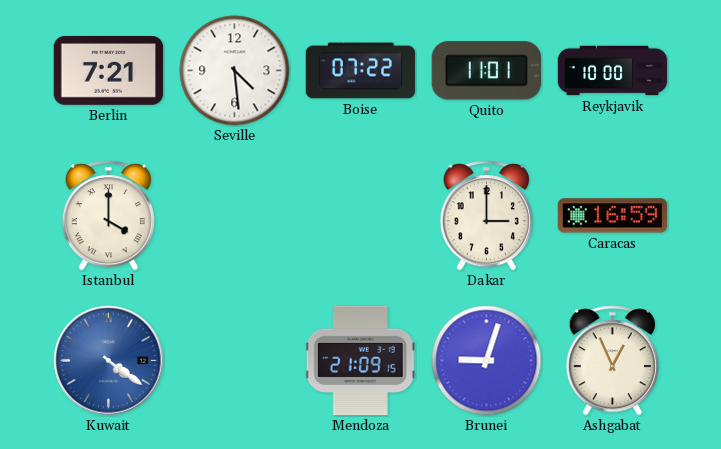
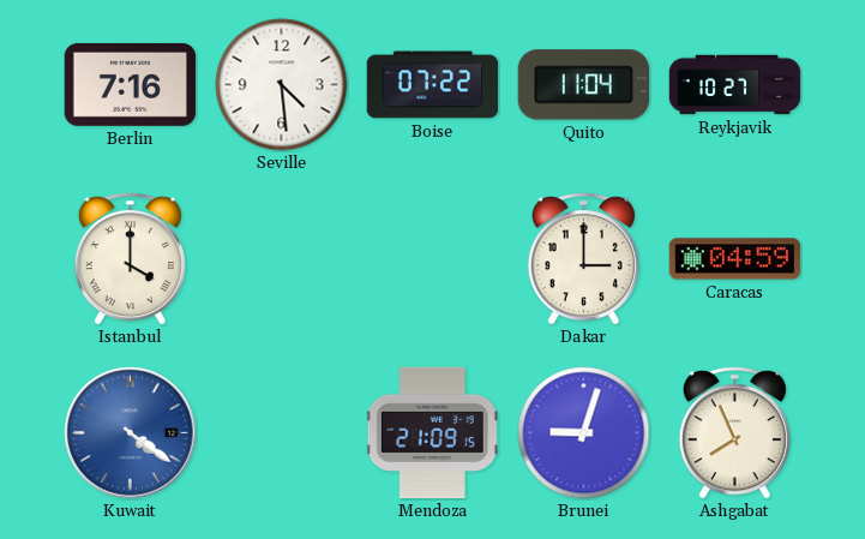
Berlin: 7:21 -> 7:16 (131, 84)
Quito: 11:01 -> 11:04 (583, 85)
Reykjavik: 10:00 -> 10:27 (735, 85)
Caracas: 16:59 -> 04:59 (735, 259)
Ashgabat: 12:56 -> 7:56 (734, 433)
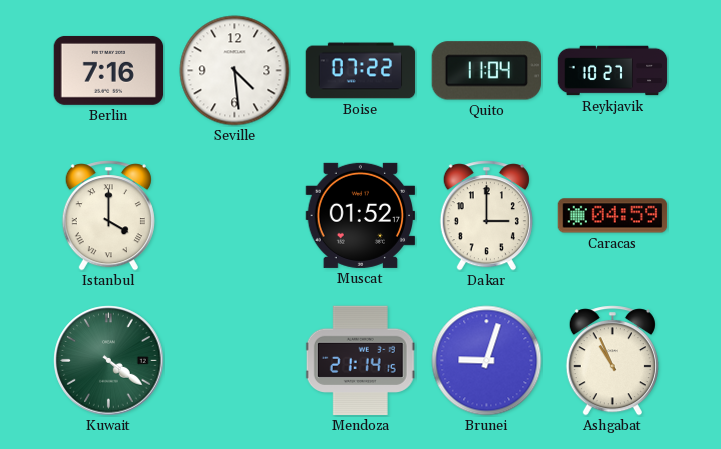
Muscat: none -> 01:52 (361, 215)
Kuwait dial: blue -> green (109, 361)
Mendoza: 21:09 -> 21:14 (360, 361)
Ashgabat: 7:56 -> 10:56 (612, 361)
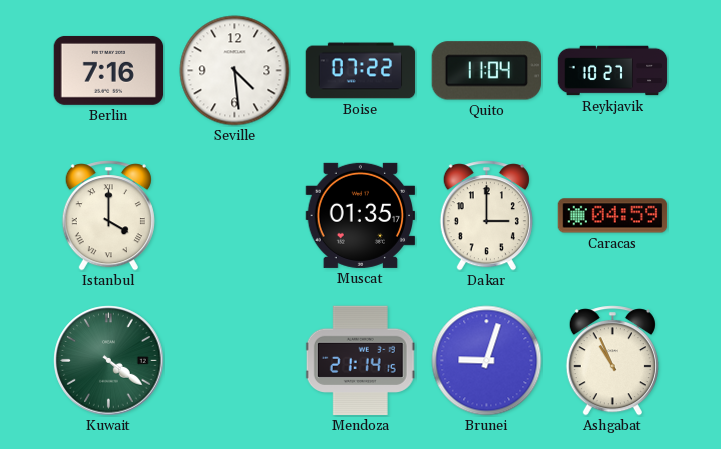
Muscat: 01:52 -> 01:35 (361, 215)
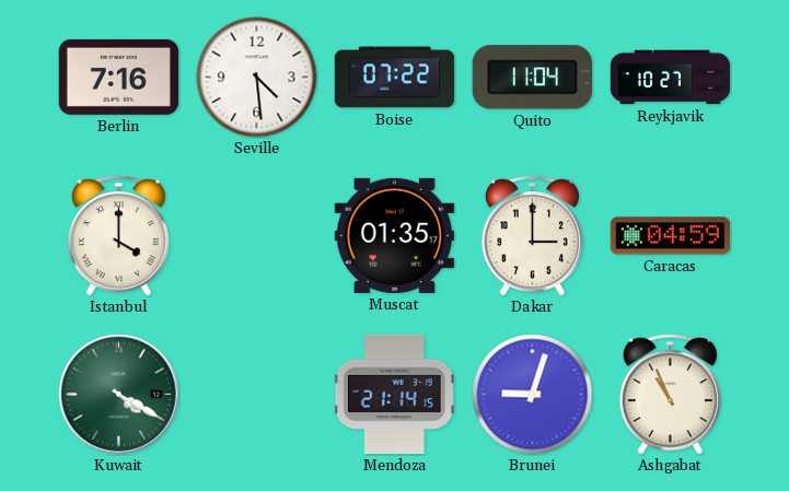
Kuwait: 4:21 -> 4:20 (119, 395)
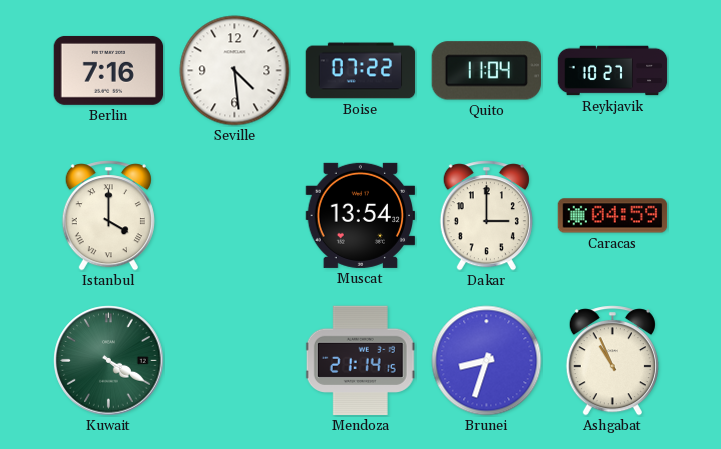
Muscat: 01:35 -> 13:54 (361, 215)
Brunei: 9:03 -> 8:33 (487, 361)
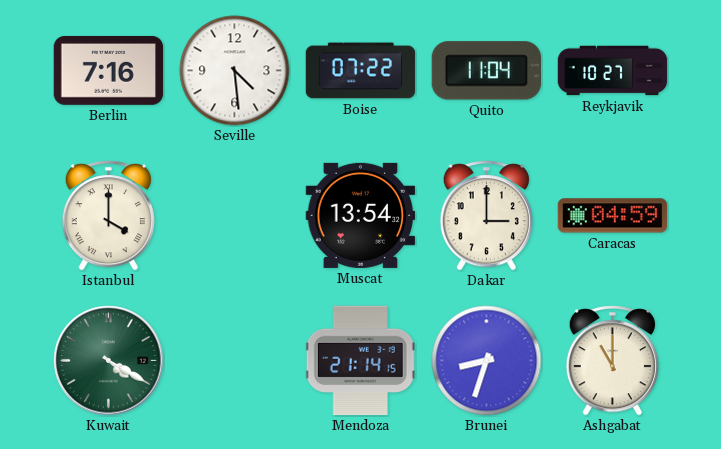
Ashgabat: 10:56 -> 11:00 (612, 361)
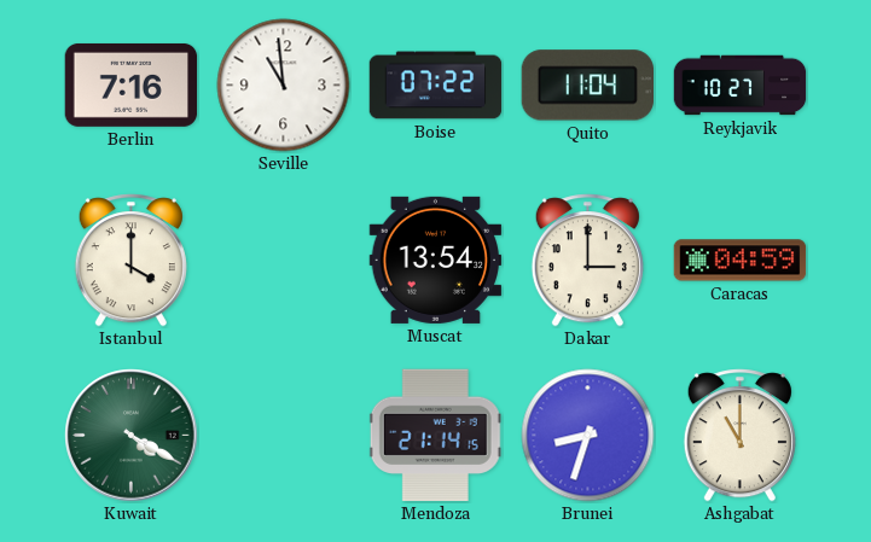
Seville: 4:29 -> 10:59 (284, 86)
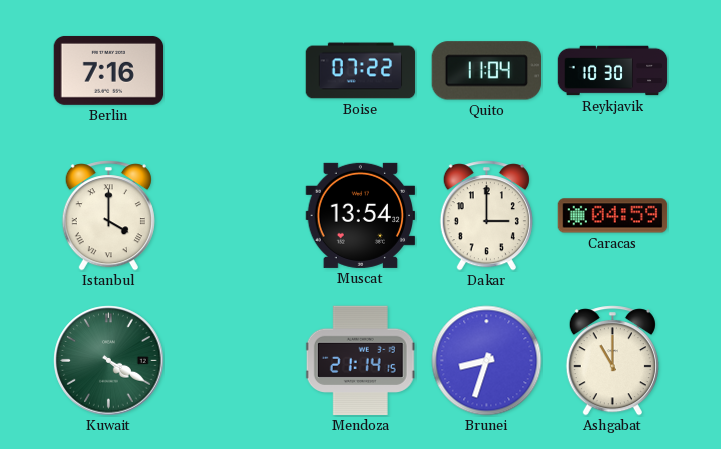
Seville: 10:59 -> none (284, 86)
Reykjavik: 10:27 -> 10:30 (613, 71)
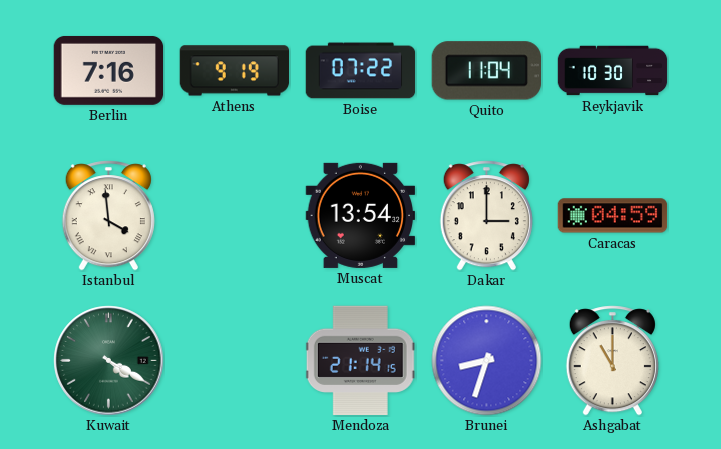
Athens: none -> 9:19 (235, 71)
Istanbul: 4:00 -> 3:59 (108, 216)
